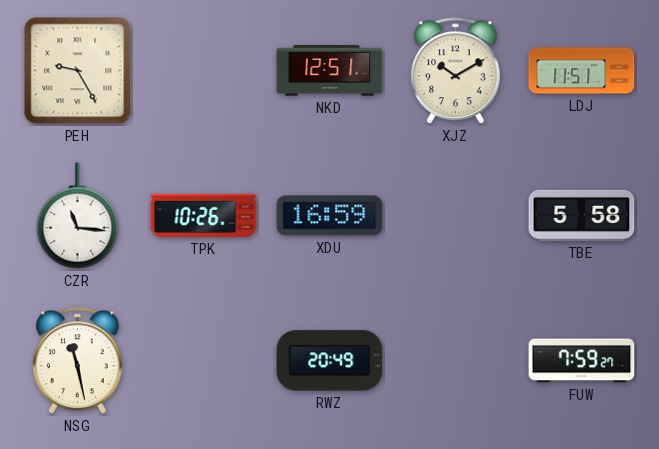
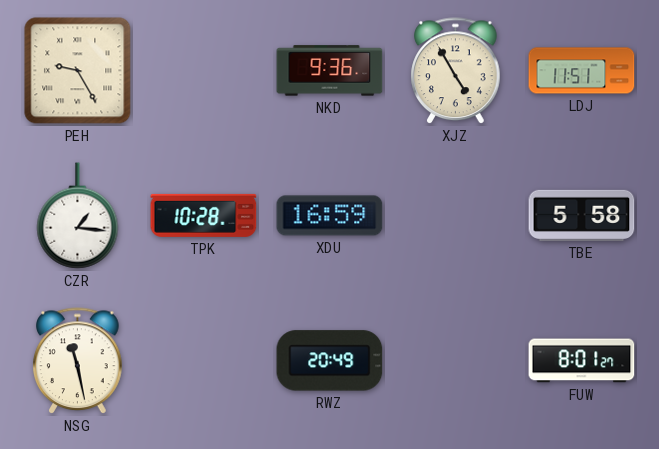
NKD: 12:51 -> 9:36 (330, 71)
XJZ: 10:10 -> 4:55 (456, 71)
CZR: 11:16 -> 1:16 (78, 216)
TPK: 10:26 -> 10:28 (204, 215)
FUW: 7:59 -> 8:01 (582, 361)
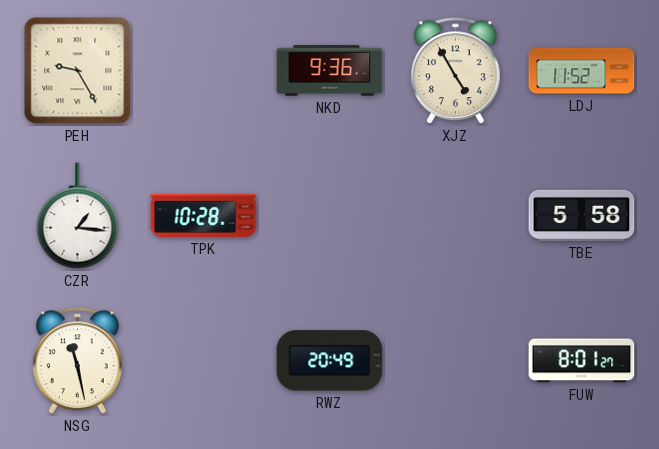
LDJ: 11:51 -> 11:52 (582, 71)
XDU: 16:59 -> none (330, 216)
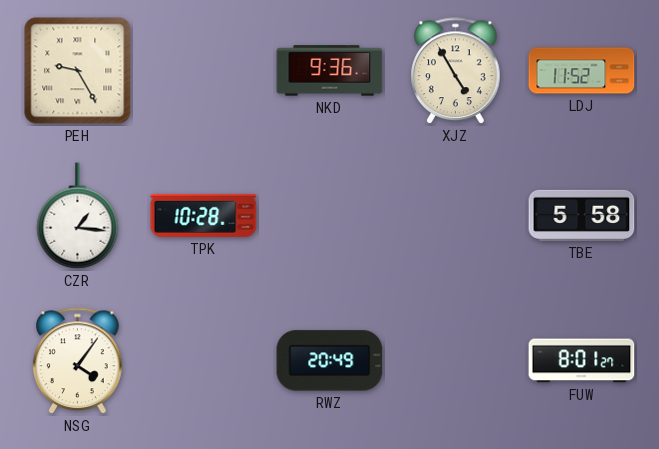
NSG: 11:28 -> 4:06 (78, 361)
